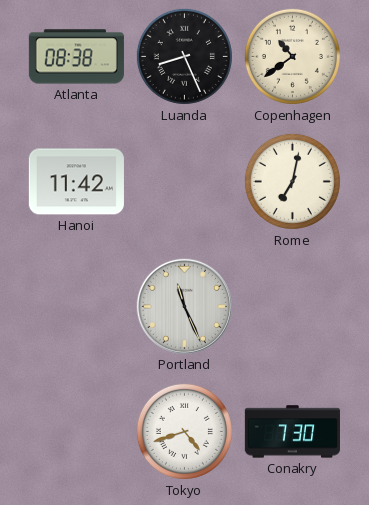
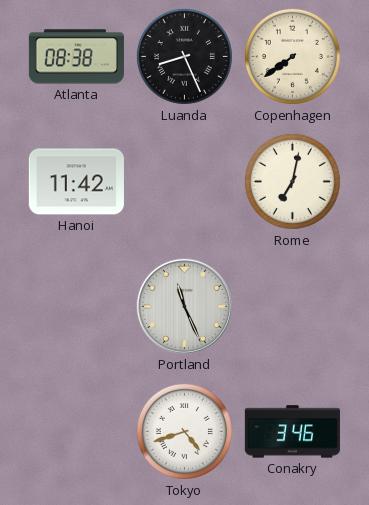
Copenhagen: 10:39 -> 7:39 (292, 56)
Conakry: 7:30 -> 3:46 (292, 432)
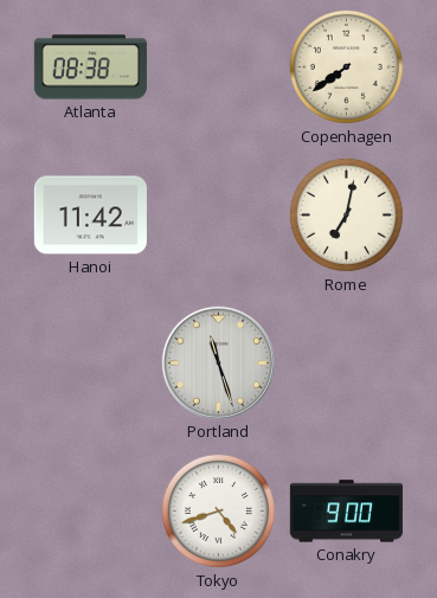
Luanda: 8:26 -> none (184, 56)
Portland: 11:26 -> 11:27 (218, 362)
Conakry: 3:46 -> 9:00 (346, 512)
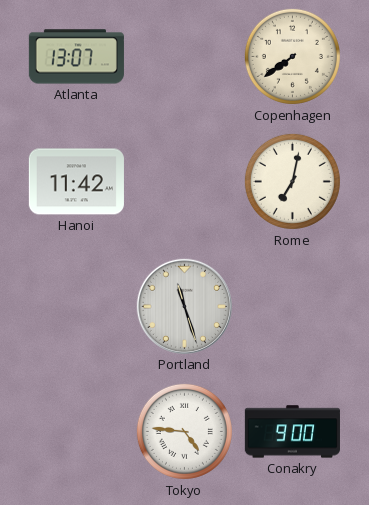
Atlanta: 08:38 -> 13:07 (76, 57)
Tokyo: 4:42 -> 4:46 (184, 431)
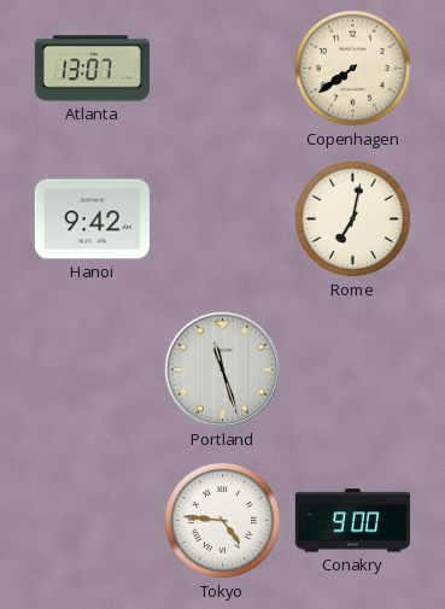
Hanoi: 11:42 -> 9:42 (92, 219)
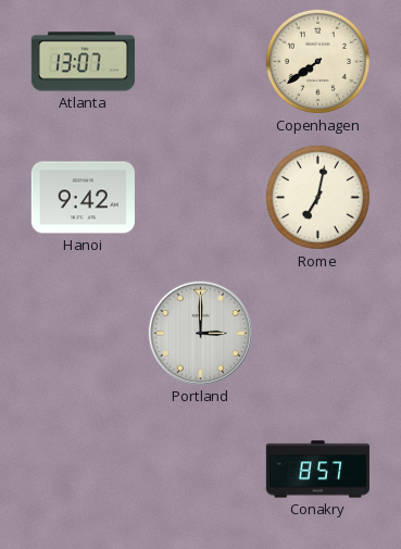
Portland: 11:27 -> 3:00 (200, 333)
Tokyo: 4:46 -> none (222, 520)
Conakry: 9:00 -> 8:57 (317, 470)
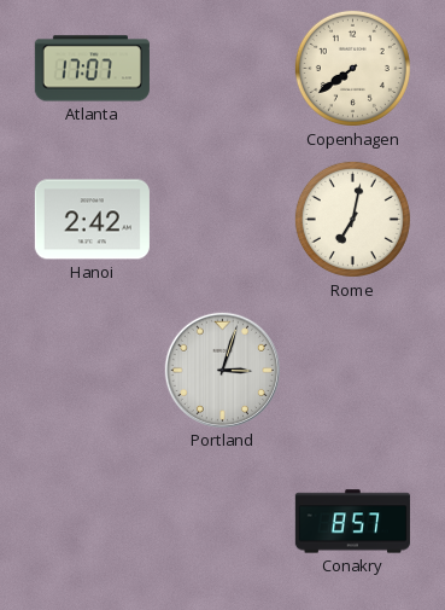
Atlanta: 13:07 -> 17:07 (92, 69)
Hanoi: 9:42 -> 2:42 (92, 220)
Portland: 3:00 -> 3:03 (222, 370)
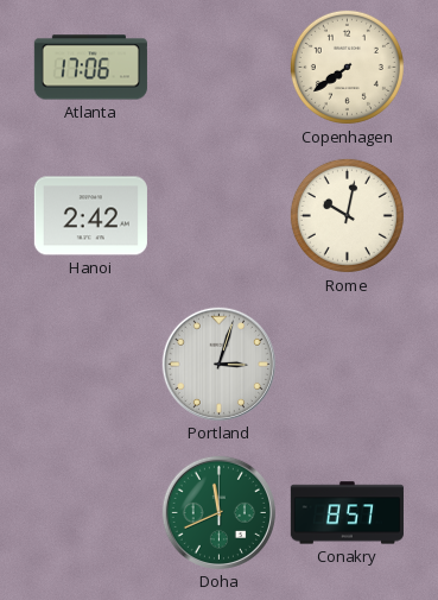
Atlanta: 17:07 -> 17:06 (90, 68)
Rome: 7:02 -> 10:02 (347, 215)
Doha: none -> 11:41 (218, 512)
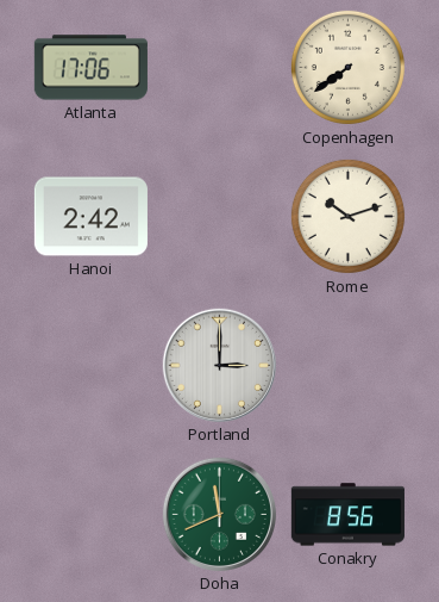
Rome: 10:02 -> 10:12 (347, 216)
Portland: 3:03 -> 3:00 (219, 365)
Conakry: 8:57 -> 8:56 (347, 515)
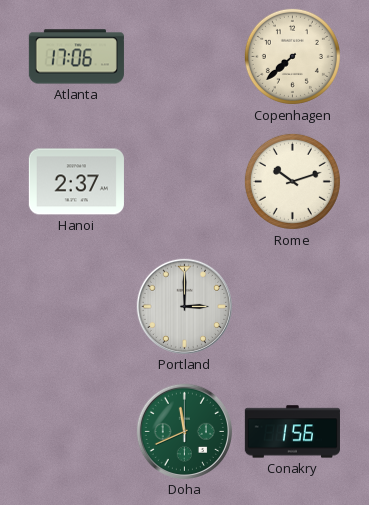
Copenhagen: 7:39 -> 7:38 (292, 56)
Hanoi: 2:42 -> 2:37 (76, 182)
Conakry: 8:56 -> 1:56 (292, 432)
